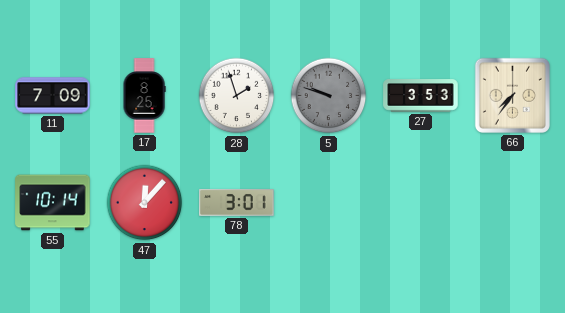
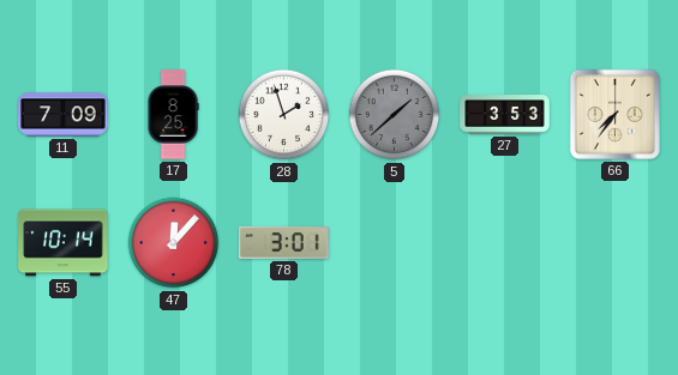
5: 9:48 -> 1:38 (395, 115)
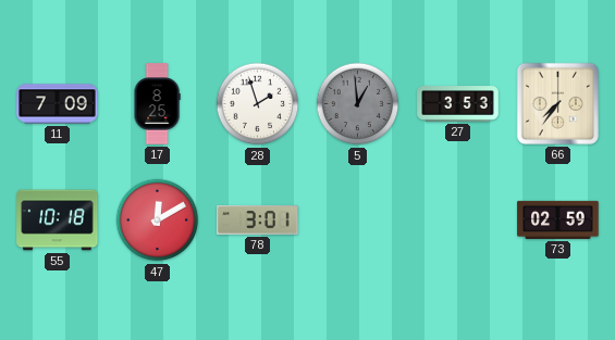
5: 1:38 -> 12:59 (358, 104)
55: 10:14 -> 10:18 (58, 221)
47: 12:07 -> 12:10 (158, 221)
73: none -> 02:59 (558, 219)
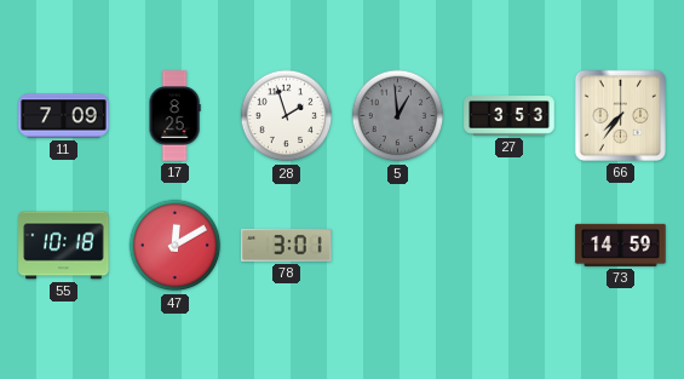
73: 02:59 -> 14:59 (621, 245)
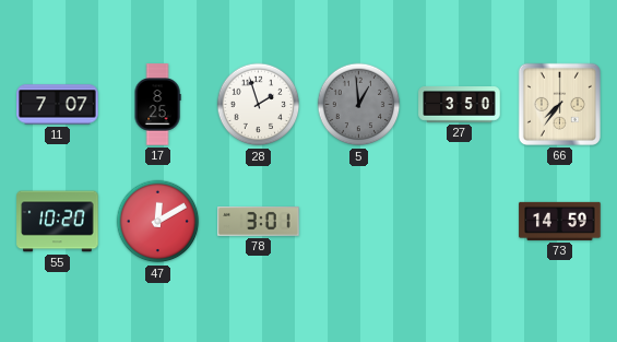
11: 7:09 -> 7:07 (58, 105)
27: 3:53 -> 3:50 (460, 105)
55: 10:18 -> 10:20 (58, 222)
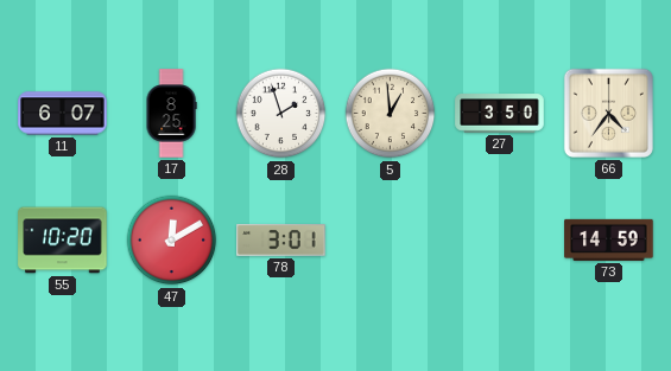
11: 7:07 -> 6:07 (63, 114)
5 dial: grey -> cream (391, 114)
66: 7:36 -> 4:36 (608, 113)
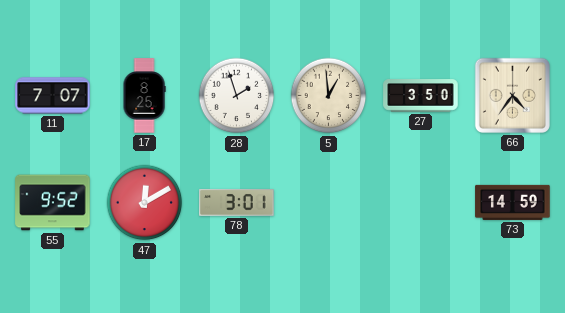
11: 6:07 -> 7:07 (53, 96)
55: 10:20 -> 9:52 (53, 203)
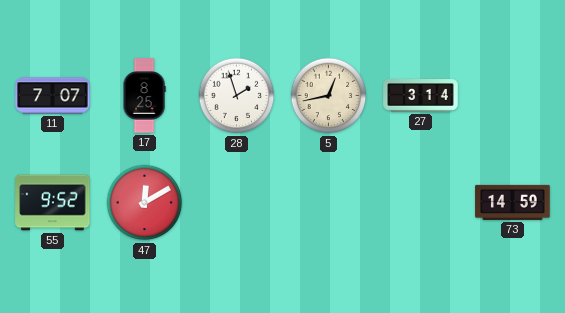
5: 12:59 -> 12:43 (329, 96)
27: 3:50 -> 3:14 (421, 96)
66: 4:36 -> none (512, 95)
78: 3:01 -> none (237, 203)
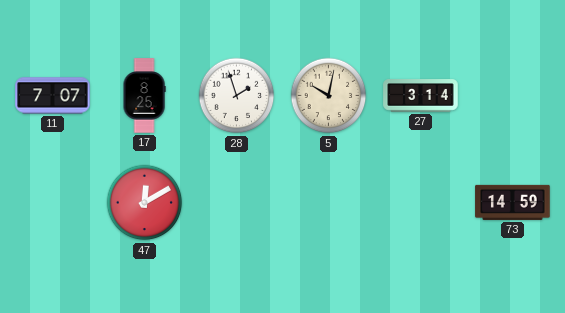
5: 12:43 -> 10:02 (329, 96)
55: 9:52 -> none (53, 203)
